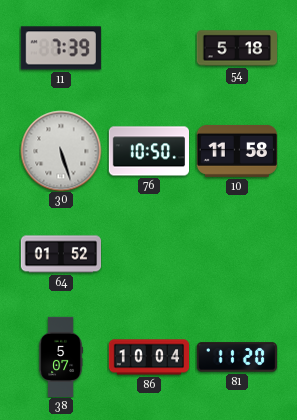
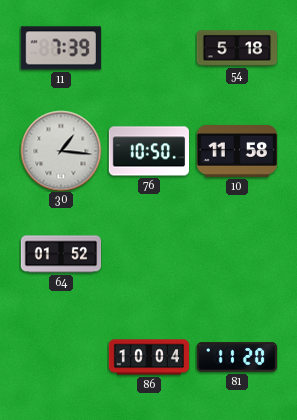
30: 5:27 -> 1:16 (61, 151)
38: 5:07 -> none (60, 356)
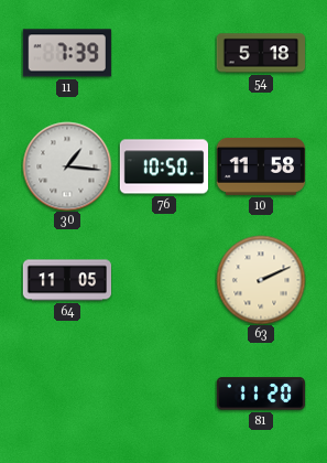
64: 01:52 -> 11:05 (66, 280)
63: none -> 2:11 (261, 280)
86: 10:04 -> none (149, 357)
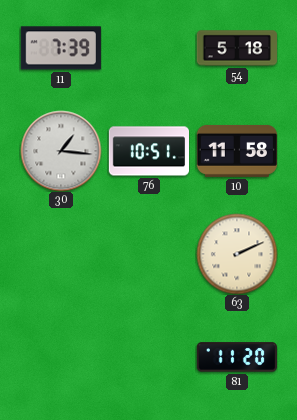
76: 10:50 -> 10:51 (148, 151)
64: 11:05 -> none (66, 280)
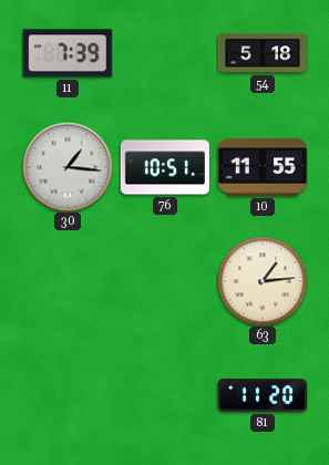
10: 11:58 -> 11:55 (261, 167)
63: 2:11 -> 1:14 (263, 281)
